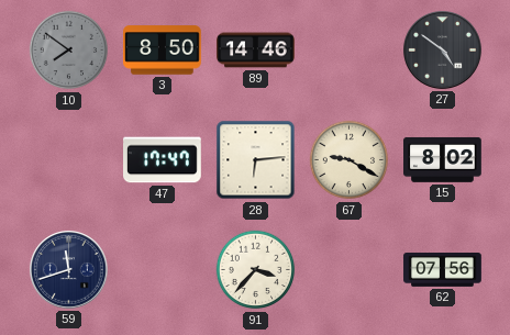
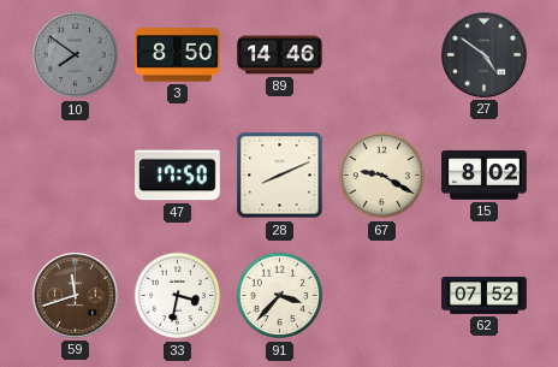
47: 17:47 -> 17:50 (178, 176)
28: 6:14 -> 8:11 (280, 176)
59 dial: navy -> brown (76, 296)
33: none -> 3:32 (178, 296)
62: 07:56 -> 07:52 (485, 296)
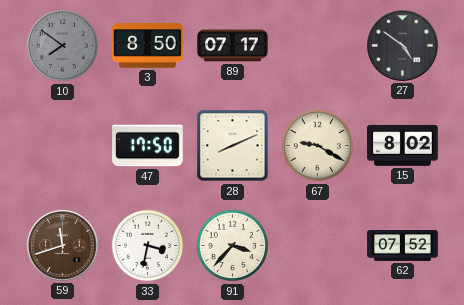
89: 14:46 -> 07:17 (233, 46)
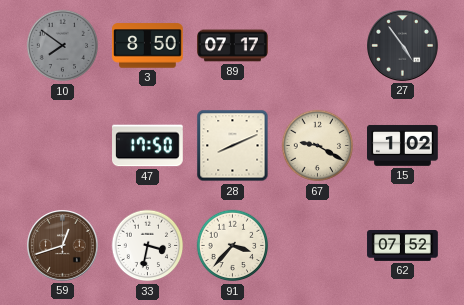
27: 4:51 -> 4:54 (403, 46)
15: 8:02 -> 1:02 (403, 145)
59: 11:42 -> 12:42 (63, 246)
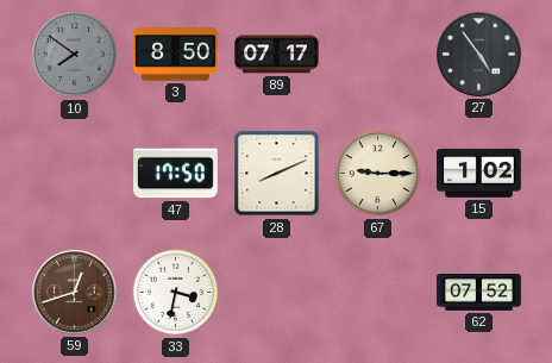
67: 9:20 -> 9:15 (378, 174)
91: 3:37 -> none (233, 246)
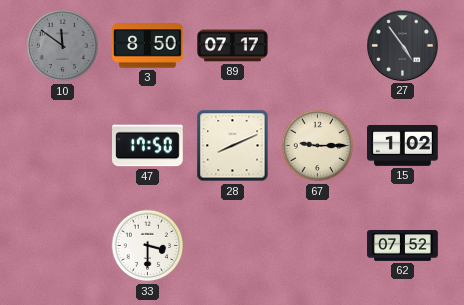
10: 7:51 -> 11:51 (63, 46)
59: 12:42 -> none (75, 293)
33: 3:32 -> 3:30 (148, 246)
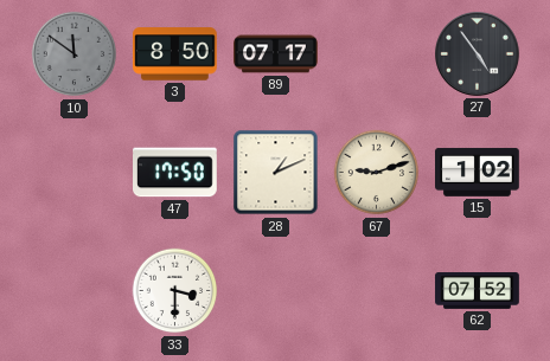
28: 8:11 -> 1:11 (276, 173)
67: 9:15 -> 9:12 (377, 173)
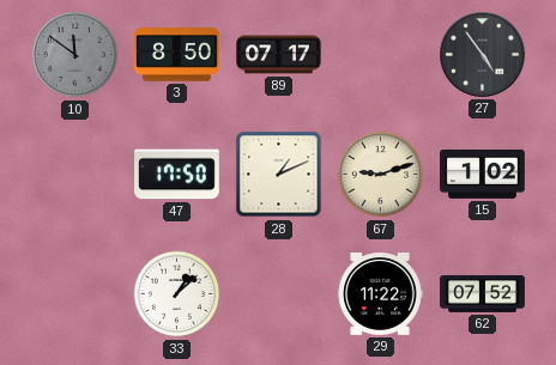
33: 3:30 -> 1:08 (177, 294)
29: none -> 11:22 (380, 294)
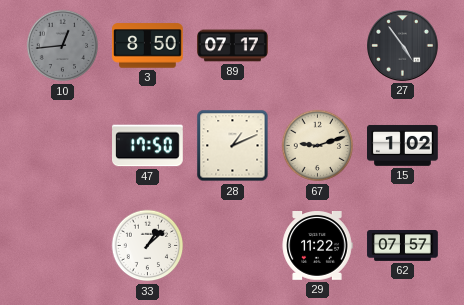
10: 11:51 -> 12:44 (63, 46)
62: 07:52 -> 07:57 (403, 246)
